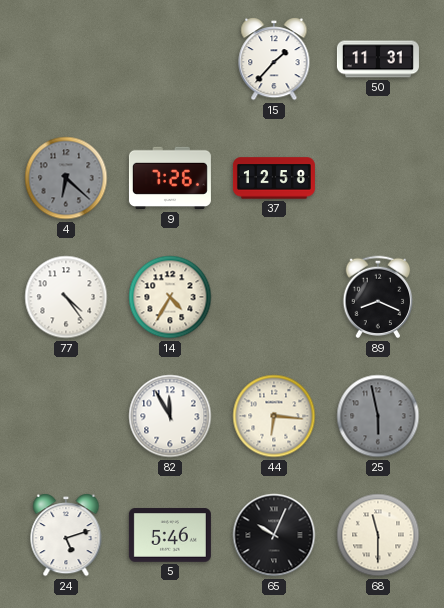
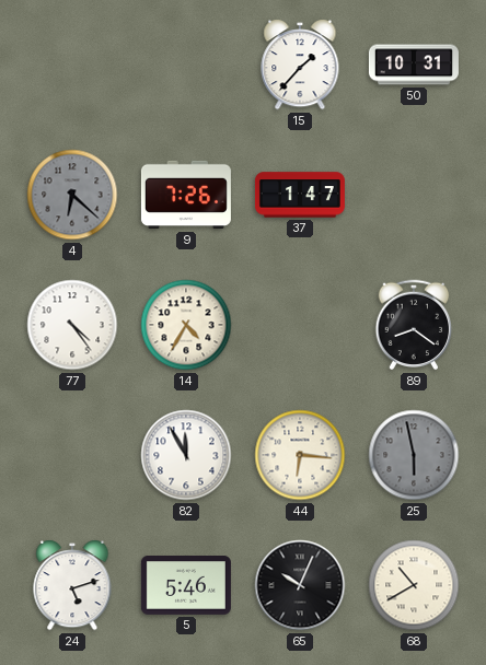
50: 11:31 -> 10:31 (414, 65)
37: 12:58 -> 1:47 (300, 195)
89: 8:19 -> 8:21 (414, 325)
68: 11:30 -> 10:40 (414, 585)
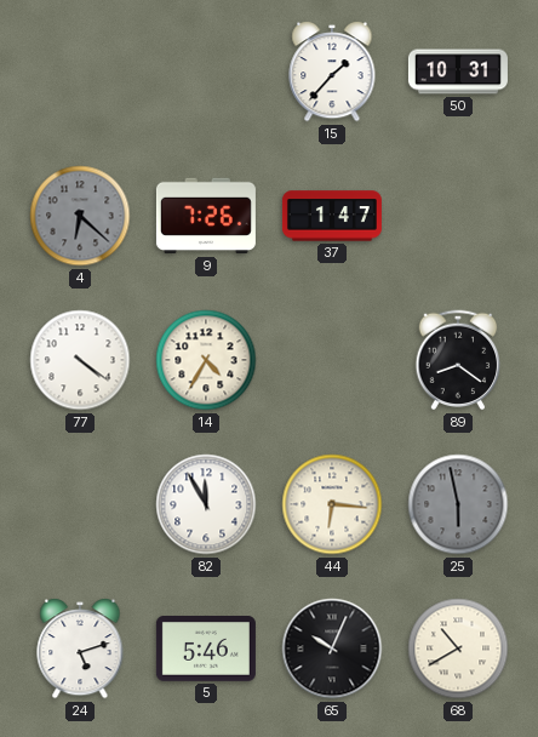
77: 4:24 -> 4:21 (80, 360)
